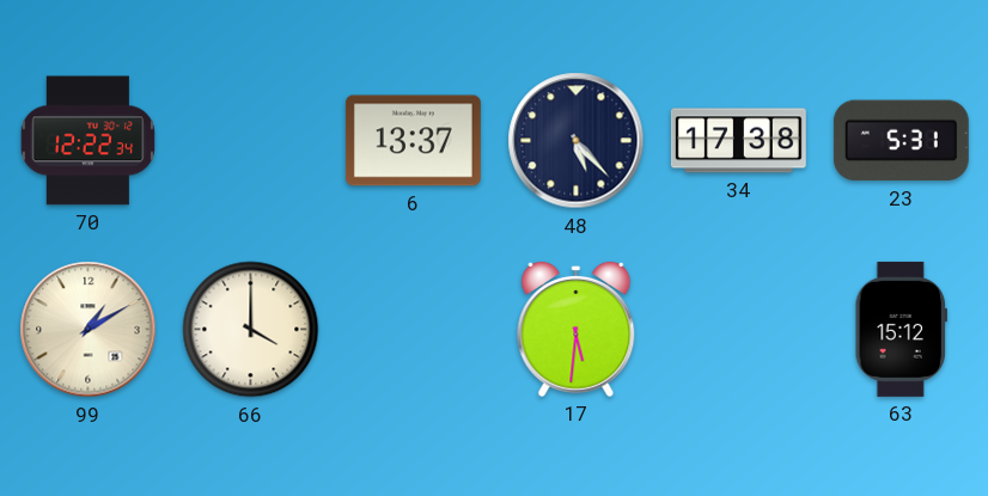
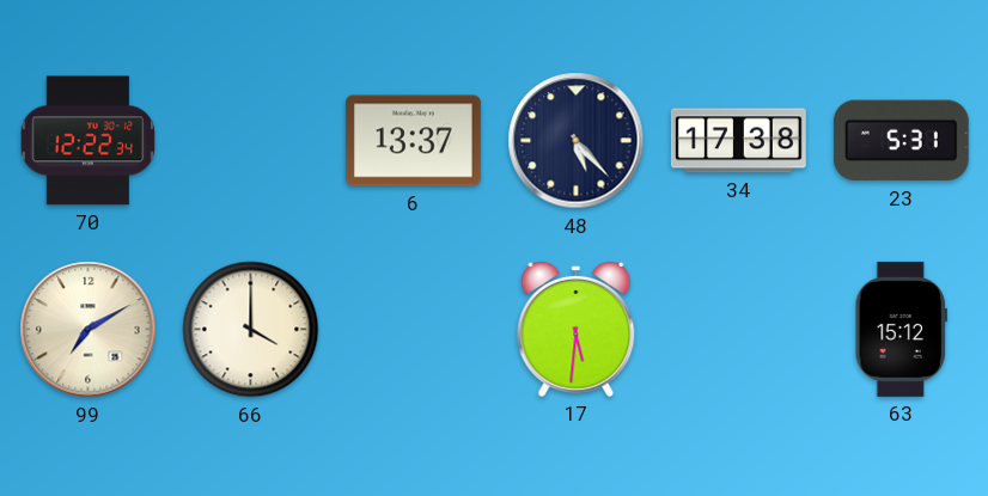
99: 1:10 -> 7:10 (89, 330)
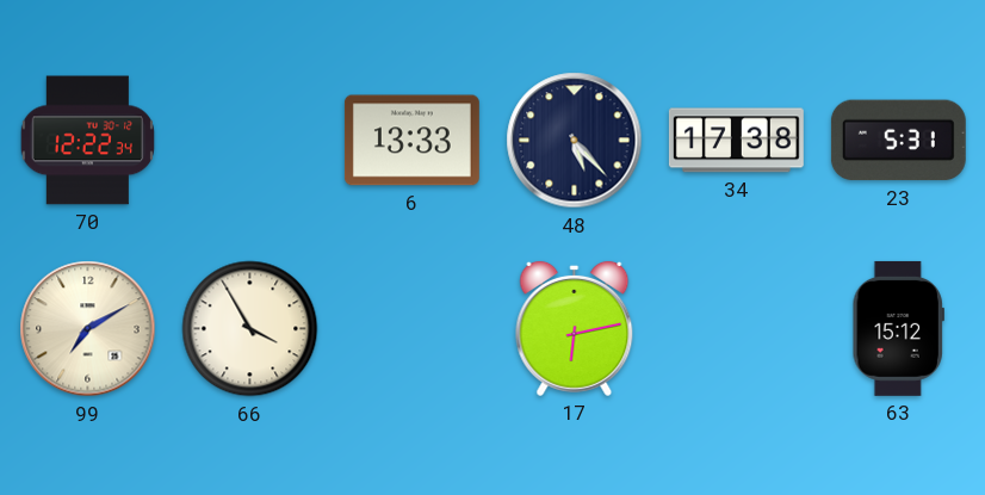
6: 13:37 -> 13:33 (411, 141)
66: 4:00 -> 3:55 (250, 329)
17: 5:31 -> 6:13 (575, 328)
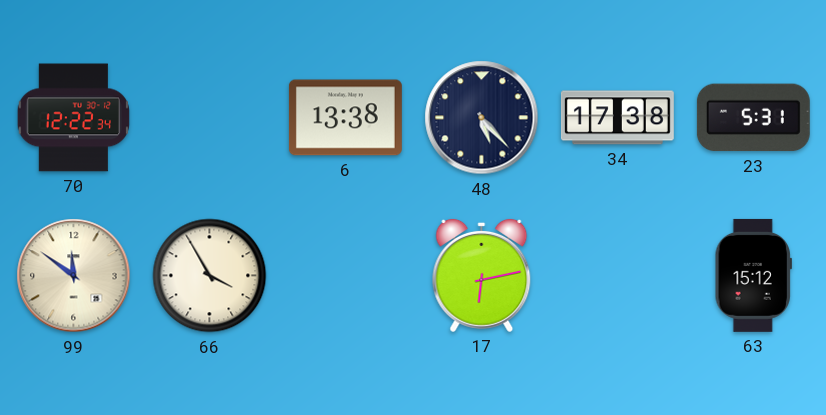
6: 13:33 -> 13:38 (345, 118)
99: 7:10 -> 11:51 (74, 276)
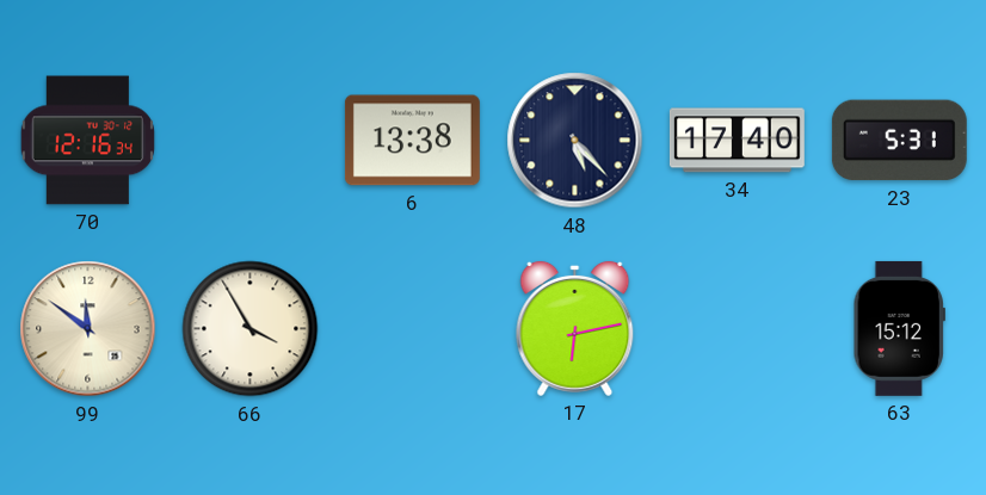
70: 12:22 -> 12:16 (87, 141)
34: 17:38 -> 17:40 (737, 141)
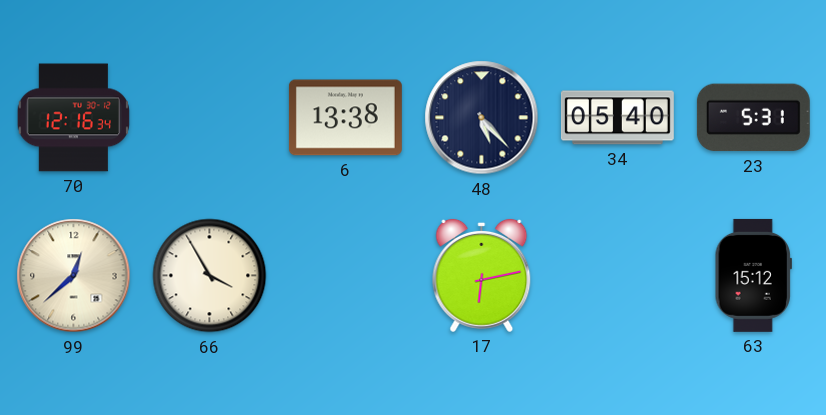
34: 17:40 -> 05:40 (617, 118)
99: 11:51 -> 12:38 (74, 276)
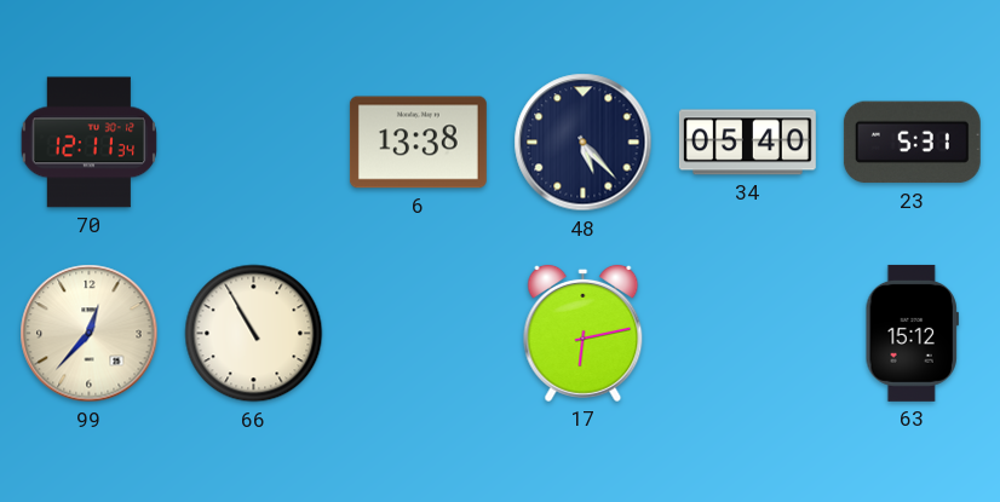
70: 12:16 -> 12:11 (88, 143)
99: 12:38 -> 12:37 (90, 334)
66: 3:55 -> 10:55 (254, 334)
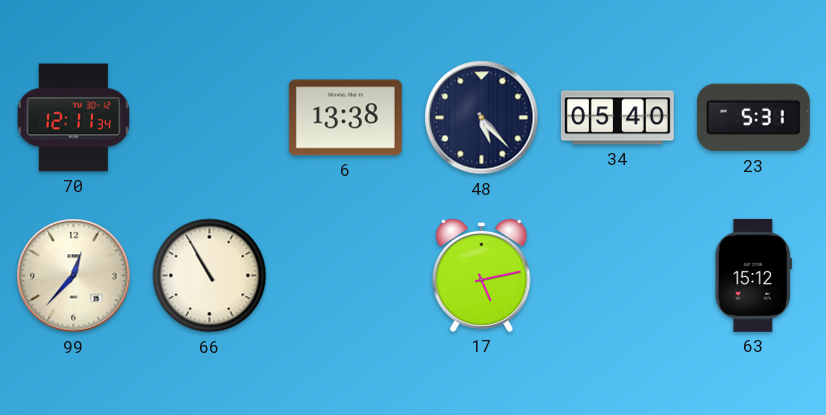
17: 6:13 -> 5:13 (482, 275)
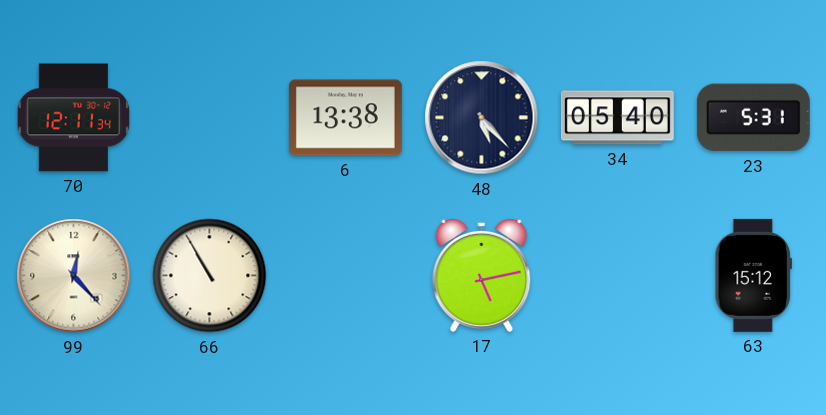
99: 12:37 -> 12:23 (74, 276)
